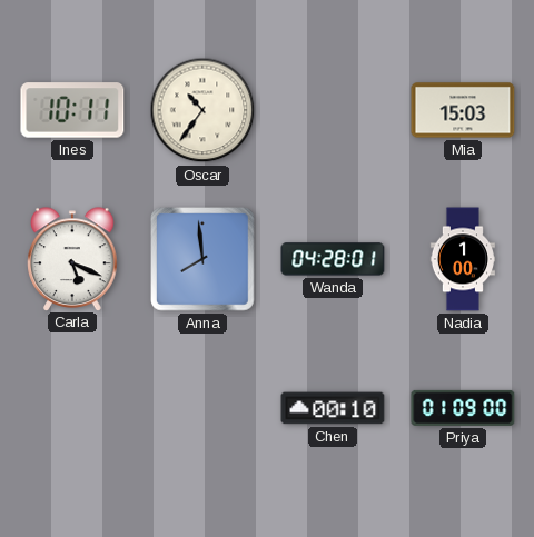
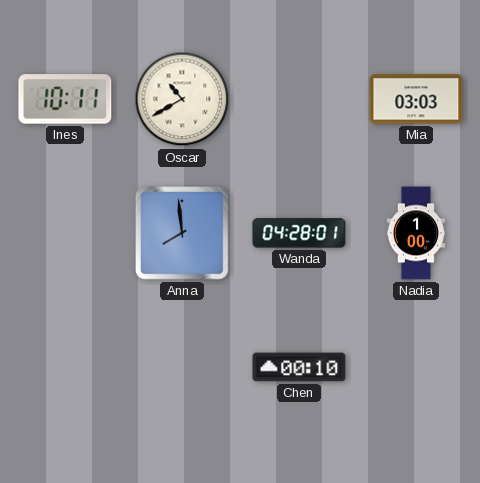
Oscar: 10:36 -> 10:40 (182, 99)
Mia: 15:03 -> 03:03 (416, 99)
Carla: 5:19 -> none (72, 259)
Priya: 01:09 -> none (463, 408)
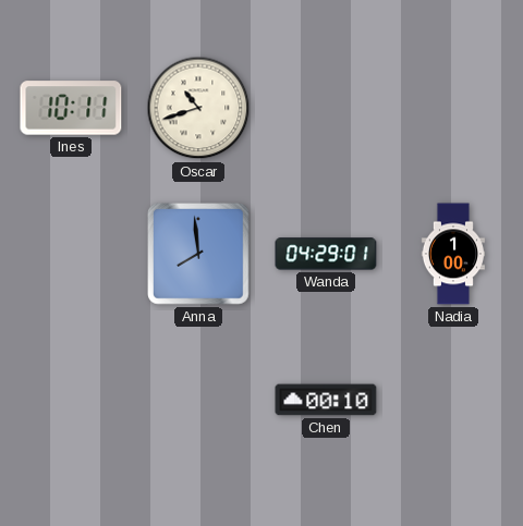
Oscar: 10:40 -> 10:42 (198, 108)
Mia: 03:03 -> none (416, 99)
Wanda: 04:28 -> 04:29 (326, 254)
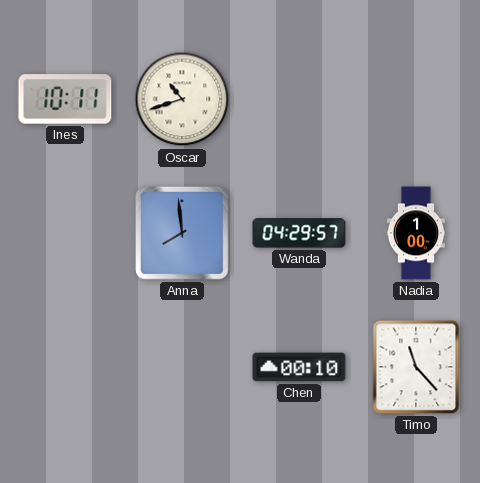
Wanda: 04:29:01 -> 04:29:57 (299, 233)
Timo: none -> 11:23 (416, 367)
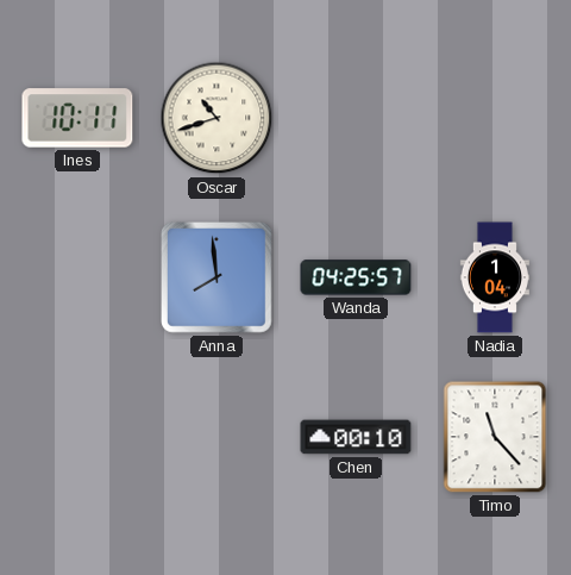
Wanda: 04:29 -> 04:25 (356, 277)
Nadia: 1:00 -> 1:04 (495, 277)
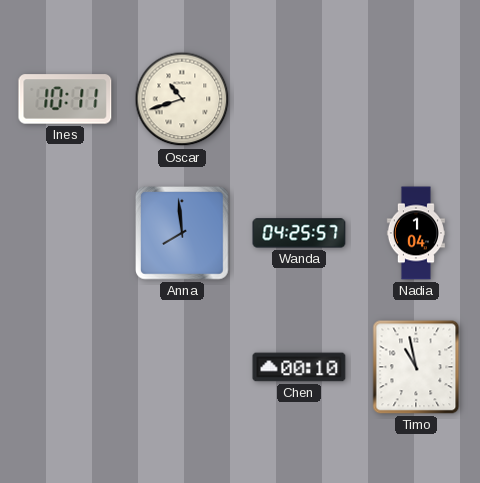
Timo: 11:23 -> 10:58 (416, 367)
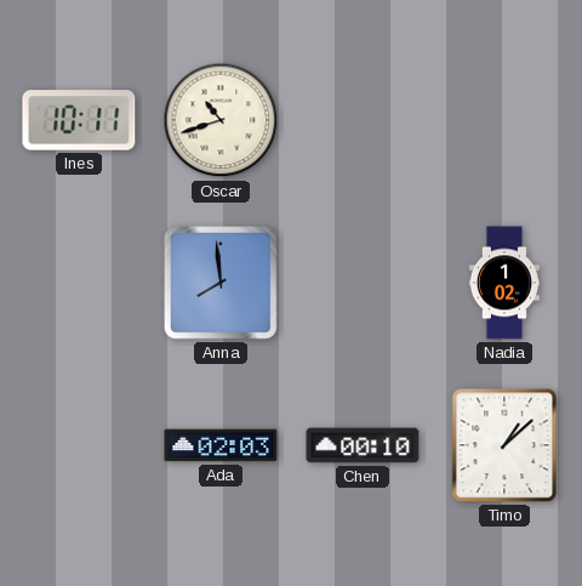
Wanda: 04:25 -> none (299, 233)
Nadia: 1:04 -> 1:02 (504, 283)
Ada: none -> 02:03 (221, 445)
Timo: 10:58 -> 1:08 (504, 445)
